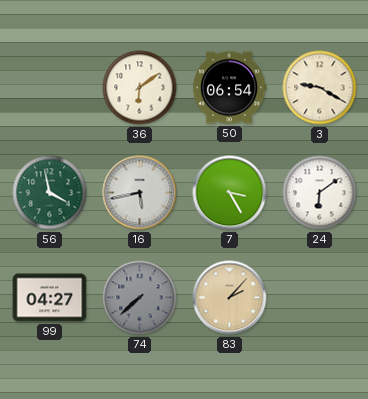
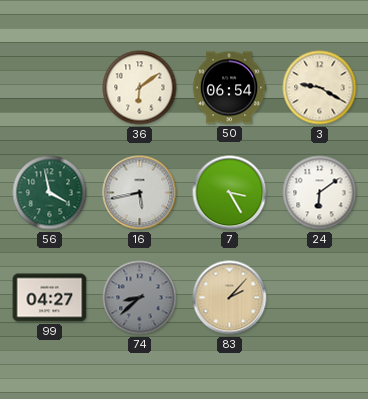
74: 7:38 -> 8:38 (140, 298)
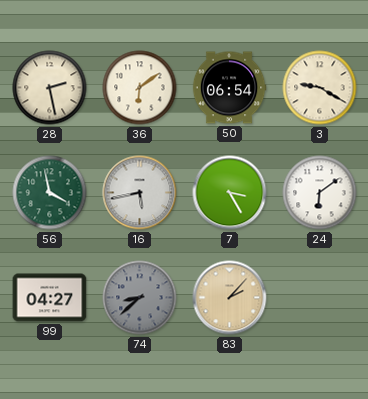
28: none -> 2:28 (50, 88)
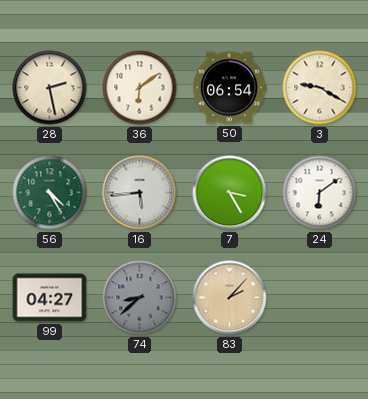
56: 3:58 -> 4:25 (50, 193)
16: 5:43 -> 5:44 (140, 193)
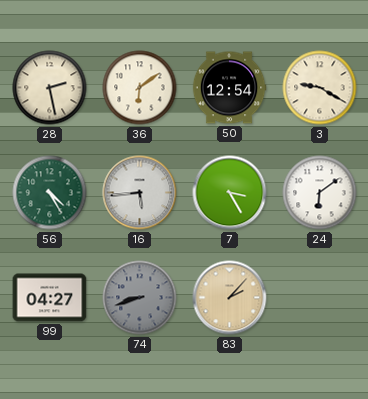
50: 06:54 -> 12:54 (229, 88)
74: 8:38 -> 8:42 (140, 298)
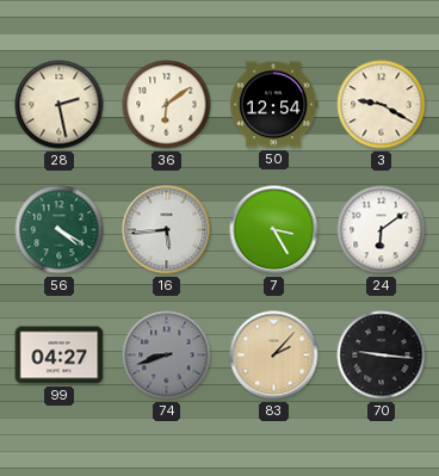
56: 4:25 -> 4:20 (60, 230)
70: none -> 9:16 (382, 356)
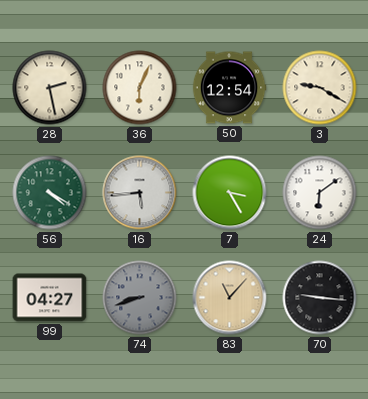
36: 6:09 -> 6:04 (140, 88)
83: 2:07 -> 11:07 (230, 298)
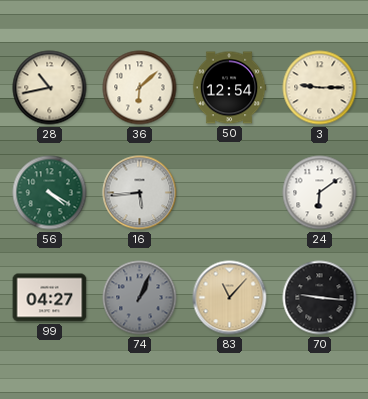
28: 2:28 -> 10:43 (50, 88)
36: 6:04 -> 6:08 (140, 88)
3: 9:20 -> 9:15 (320, 88)
7: 3:25 -> none (230, 193)
74: 8:42 -> 1:04 (140, 298)
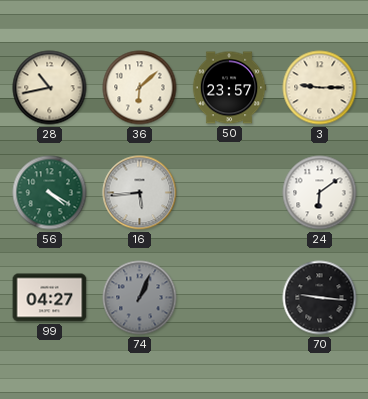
50: 12:54 -> 23:57 (229, 88)
83: 11:07 -> none (230, 298)
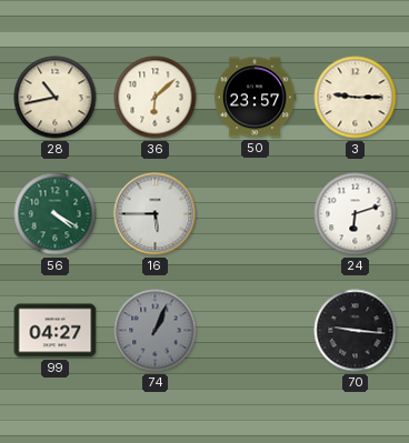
16: 5:44 -> 5:45 (156, 214)
24: 6:09 -> 6:12 (356, 214)
